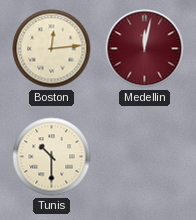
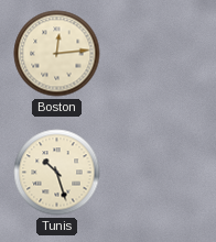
Medellin: 12:02 -> none (145, 49)
Tunis: 10:30 -> 10:27 (57, 173)
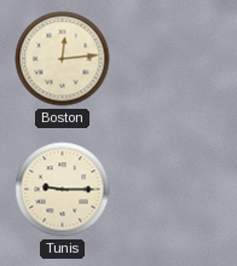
Tunis: 10:27 -> 9:15 (63, 190)
